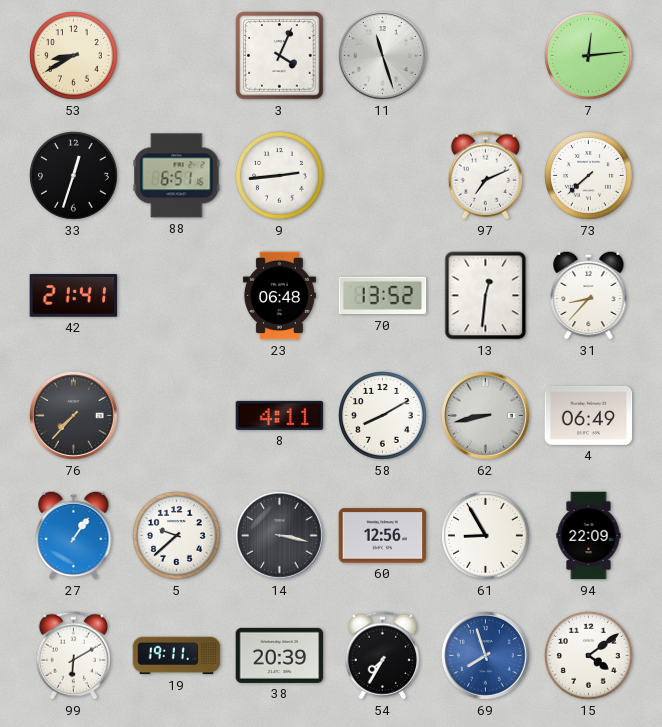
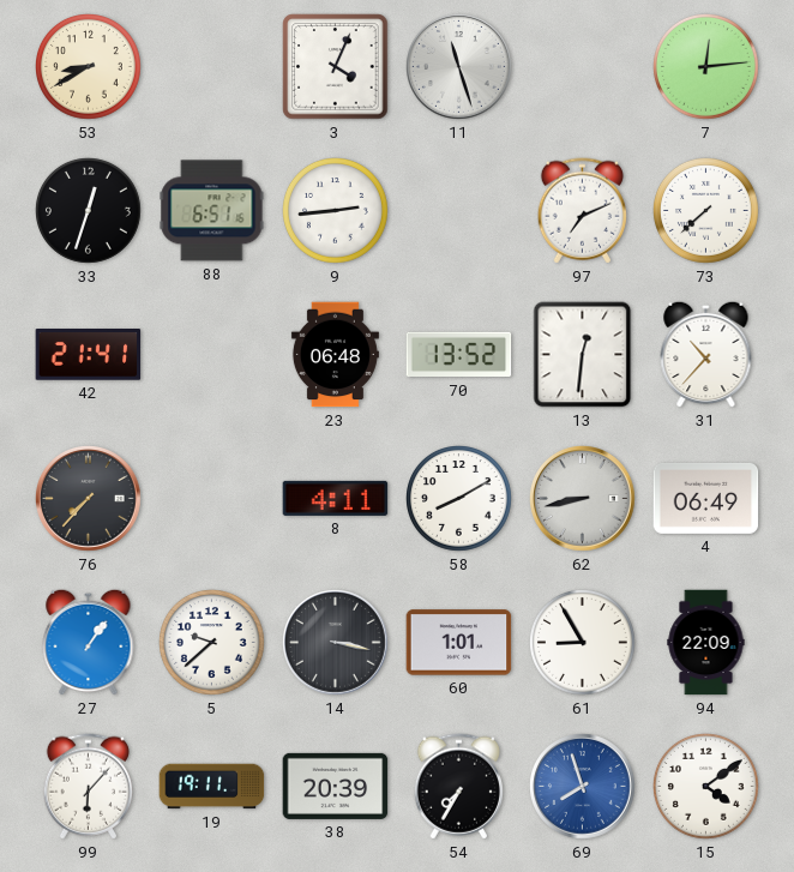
31: 8:37 -> 10:37 (706, 354)
60: 12:56 -> 1:01 (459, 643)
99: 6:10 -> 6:07 (88, 787)
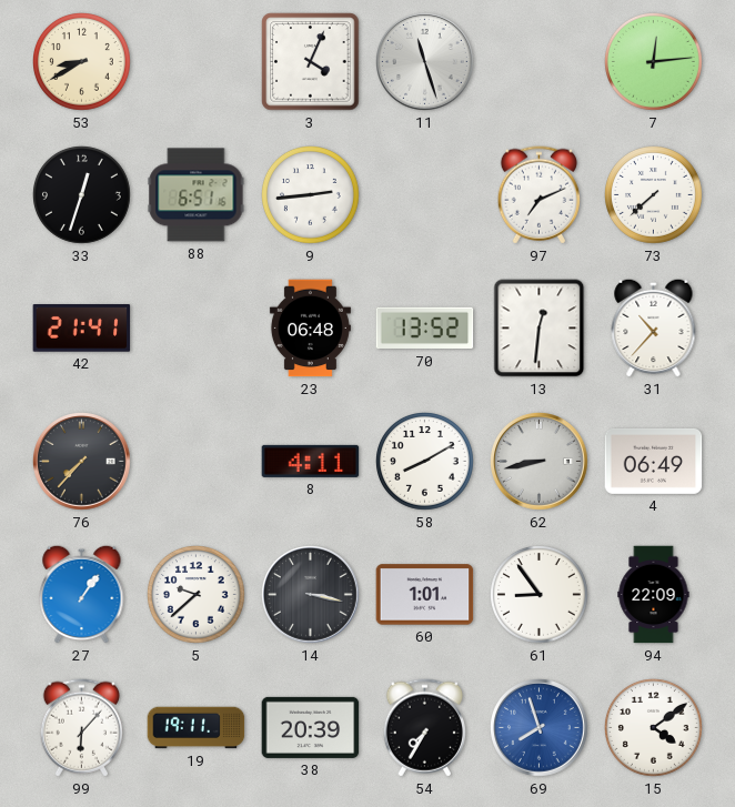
61: 8:55 -> 8:54 (540, 595)
